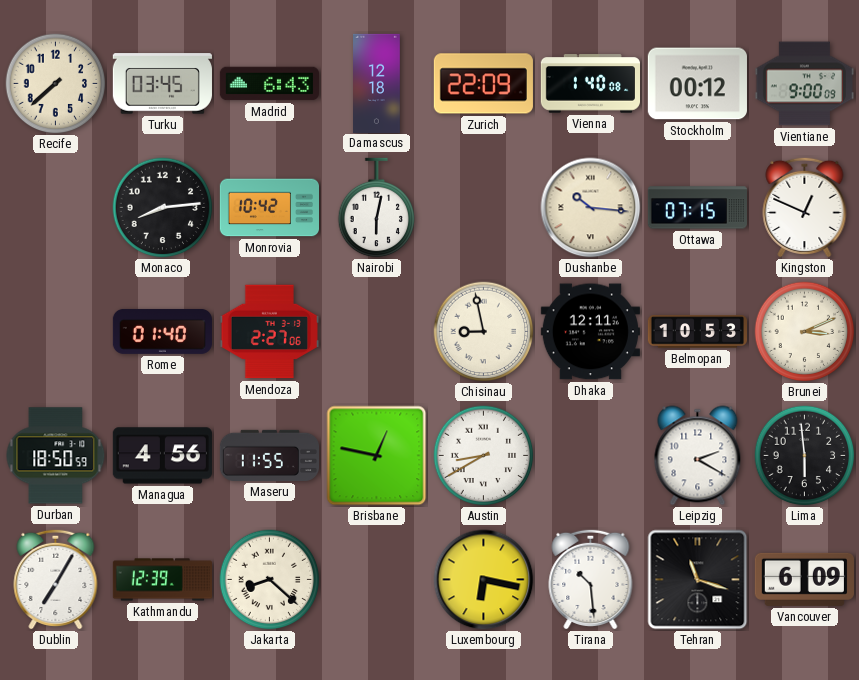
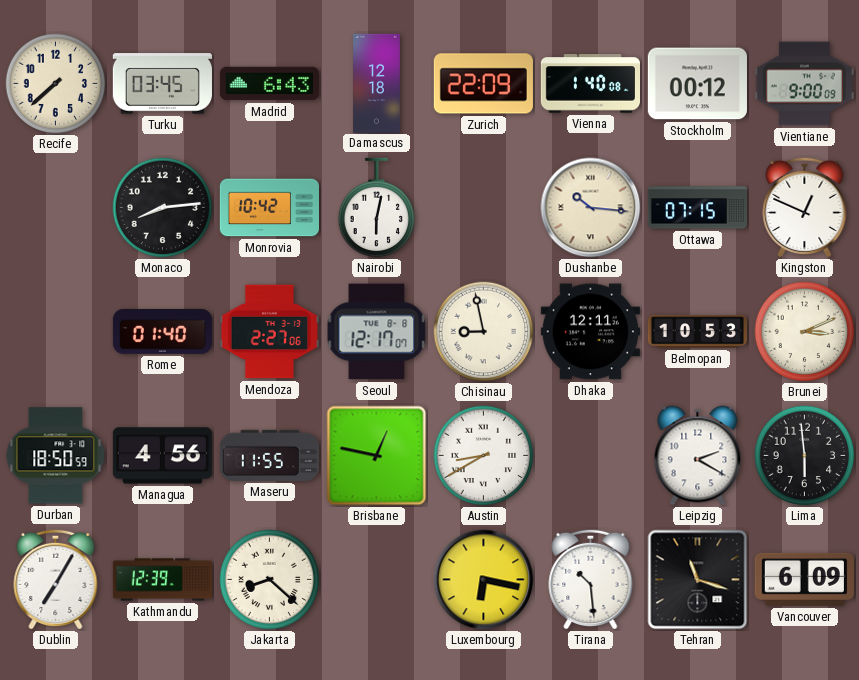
Seoul: none -> 12:17 (377, 332)
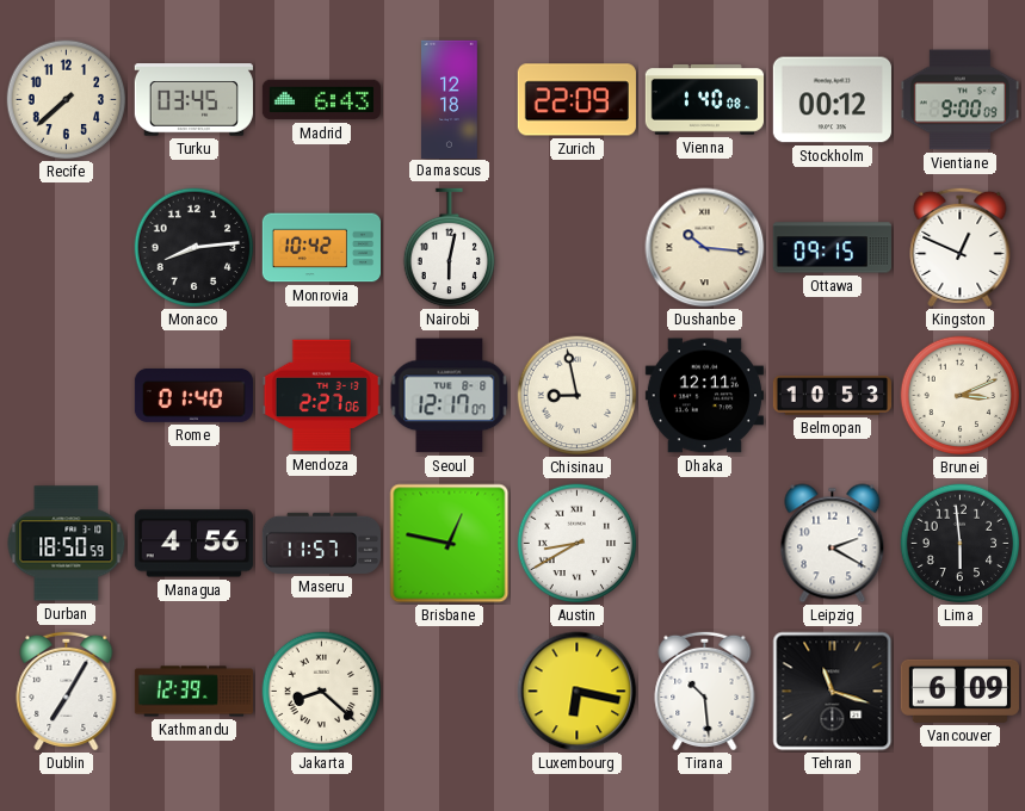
Ottawa: 07:15 -> 09:15 (832, 248)
Maseru: 11:55 -> 11:57 (321, 543)
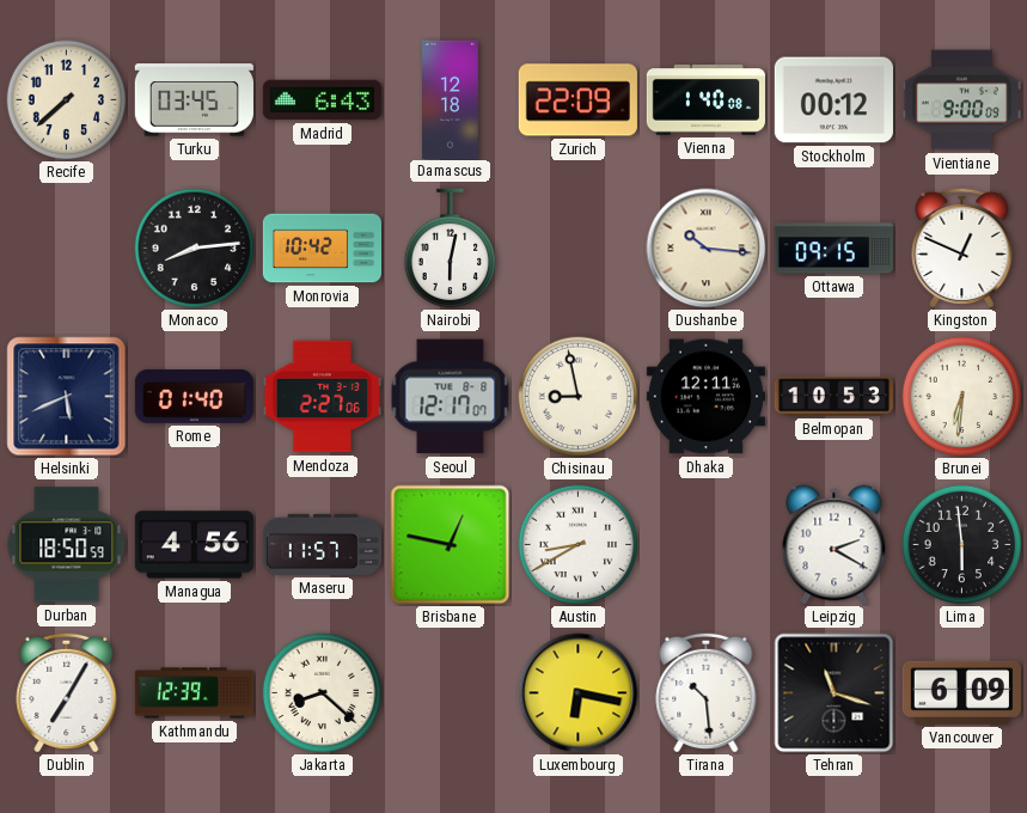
Helsinki: none -> 5:41 (67, 397)
Brunei: 3:11 -> 6:31 (962, 397)
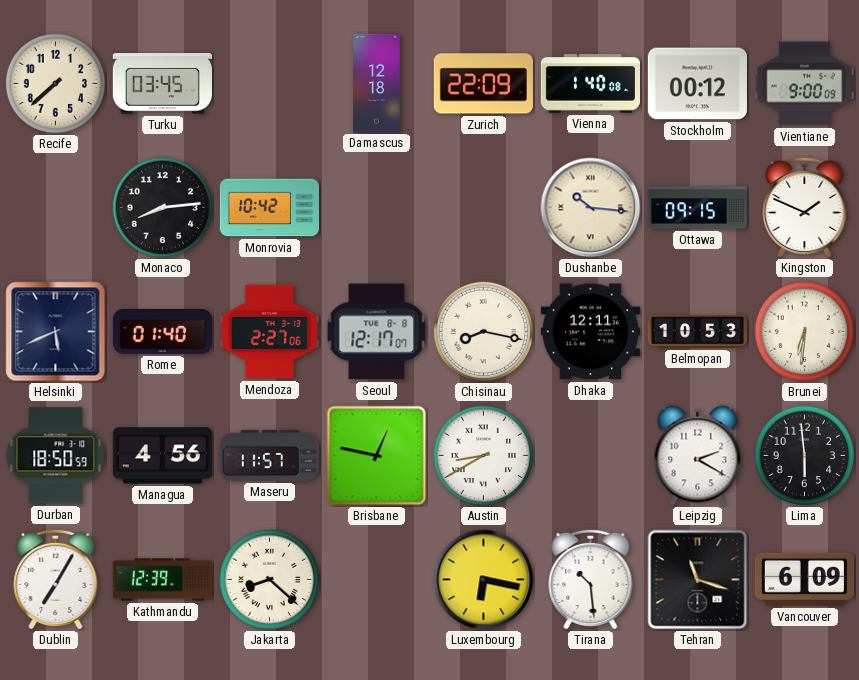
Madrid: 6:43 -> none (322, 100)
Nairobi: 6:02 -> none (451, 249)
Kingston: 12:49 -> 1:49 (805, 207)
Chisinau: 8:58 -> 8:17 (484, 332)
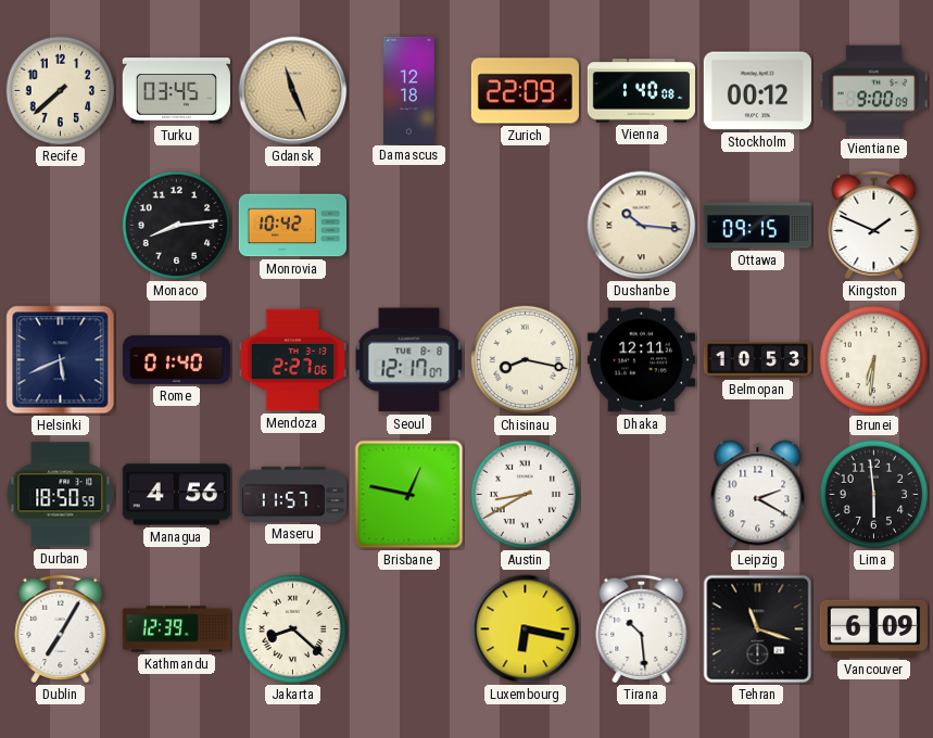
Gdansk: none -> 11:26 (293, 91)
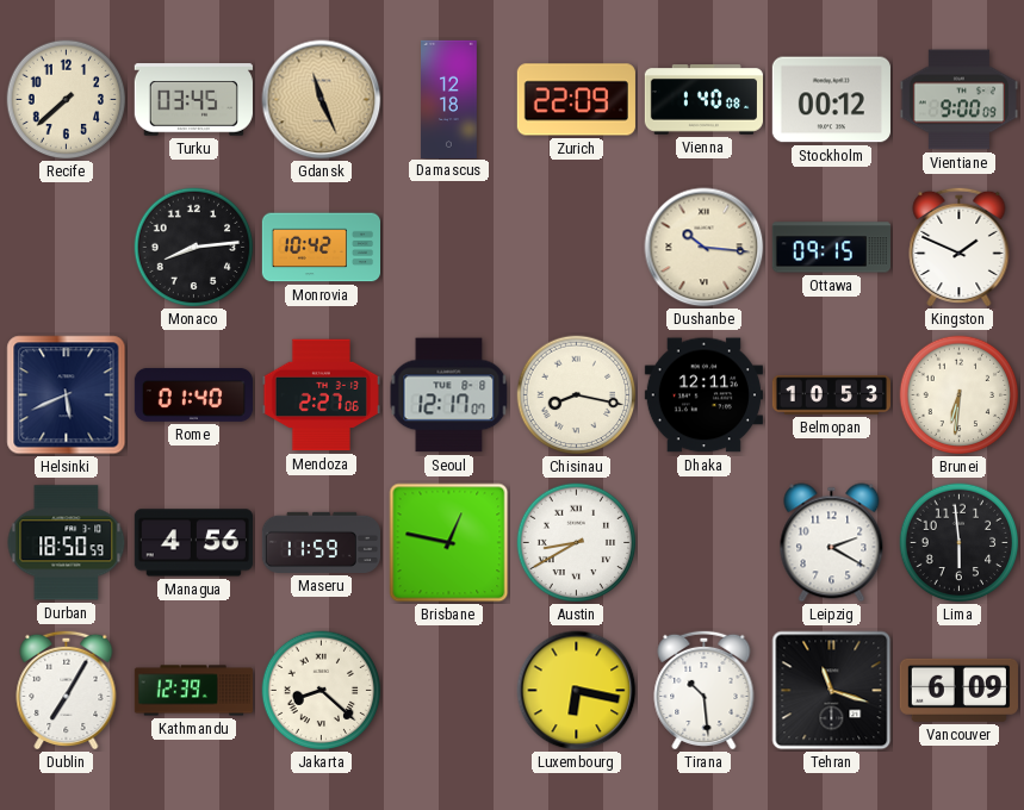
Maseru: 11:57 -> 11:59 (321, 542)
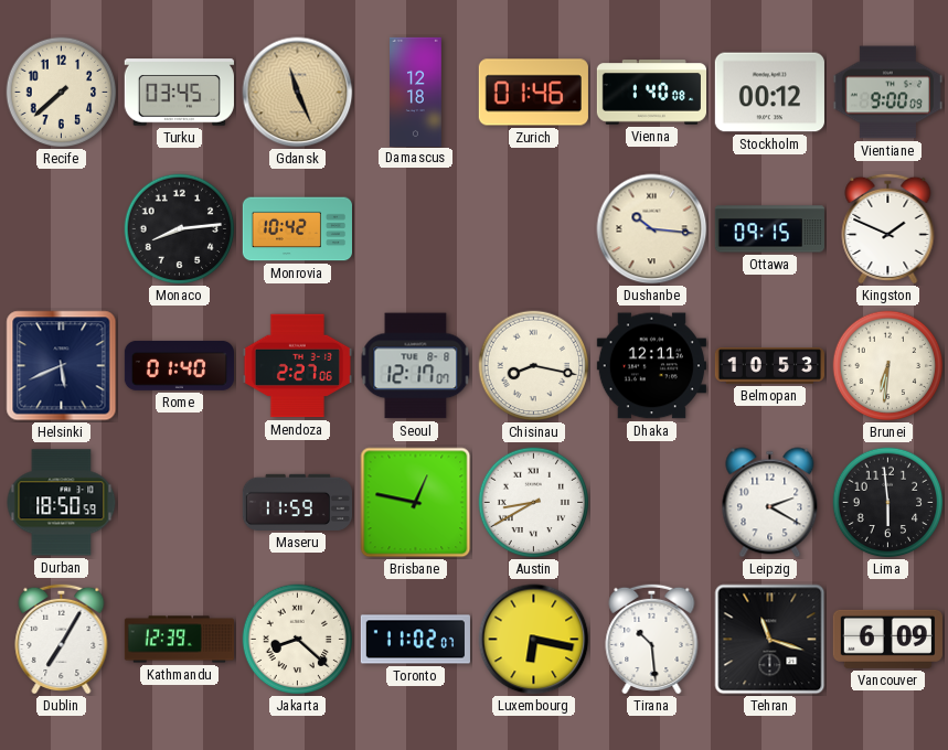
Zurich: 22:09 -> 01:46 (533, 93)
Managua: 4:56 -> none (193, 543)
Toronto: none -> 11:02 (415, 640)
